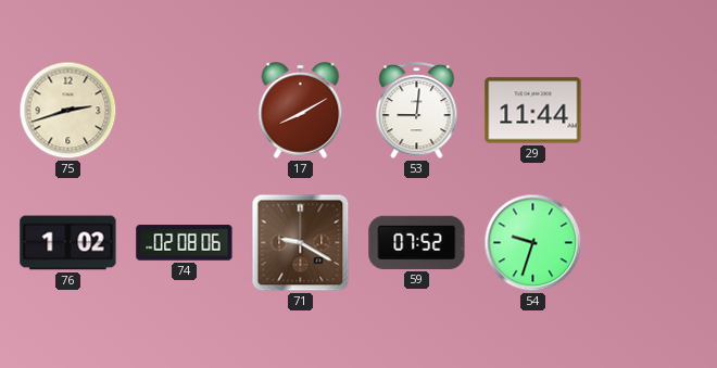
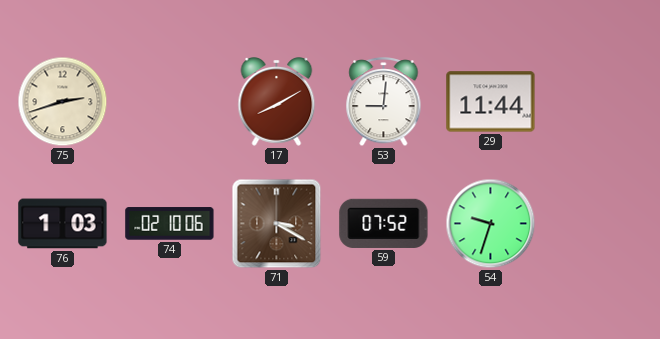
76: 1:02 -> 1:03 (63, 224)
74: 02:08 -> 02:10 (170, 224)
71: 9:20 -> 3:20 (277, 224)
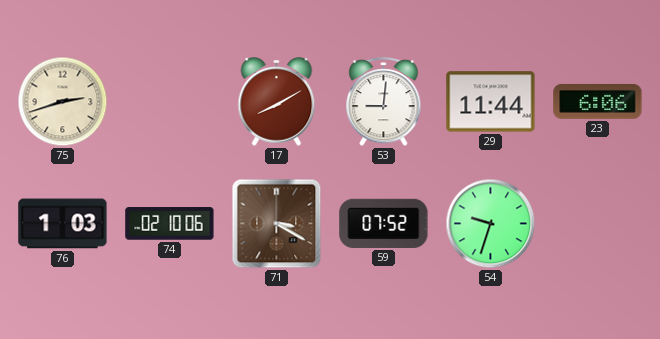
23: none -> 6:06 (598, 101)
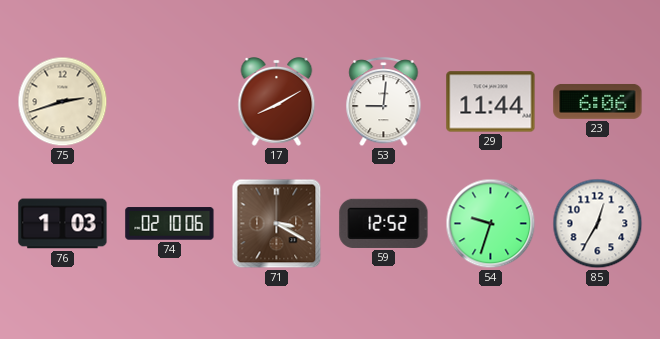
59: 07:52 -> 12:52 (384, 223)
85: none -> 12:35 (598, 224)
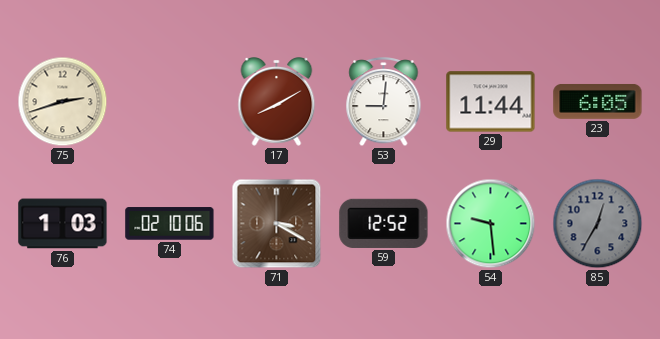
23: 6:06 -> 6:05 (598, 101)
54: 9:33 -> 9:29 (491, 224)
85 dial: white -> grey (598, 224)
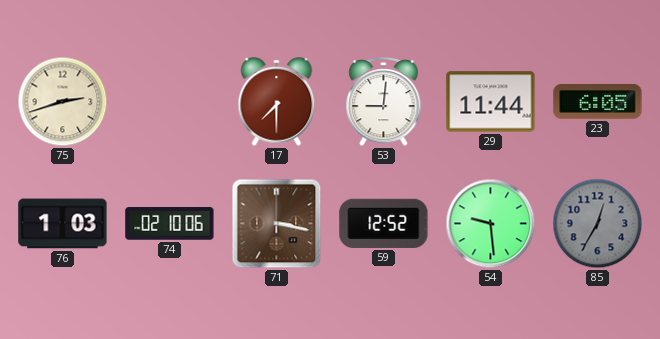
17: 8:10 -> 7:30 (277, 102)
71: 3:20 -> 3:17 (277, 224)
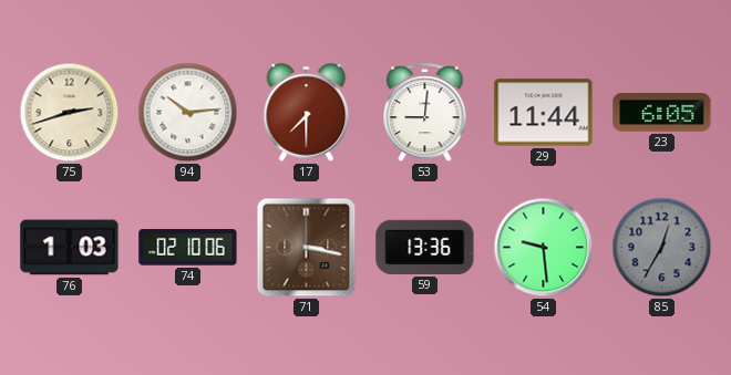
94: none -> 10:14 (188, 113)
59: 12:52 -> 13:36 (425, 247)
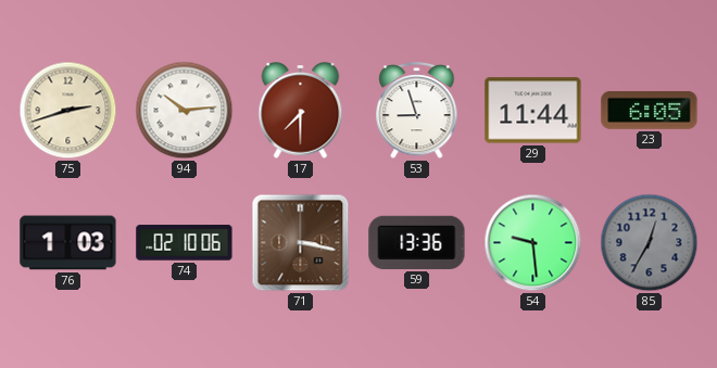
53: 9:01 -> 8:57 (417, 112)
